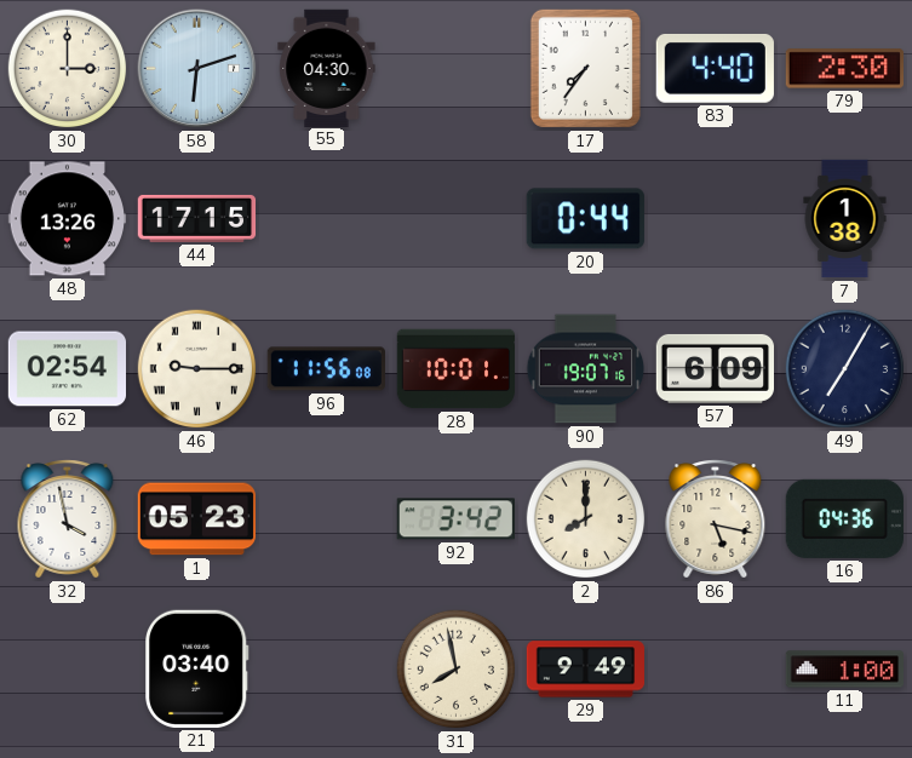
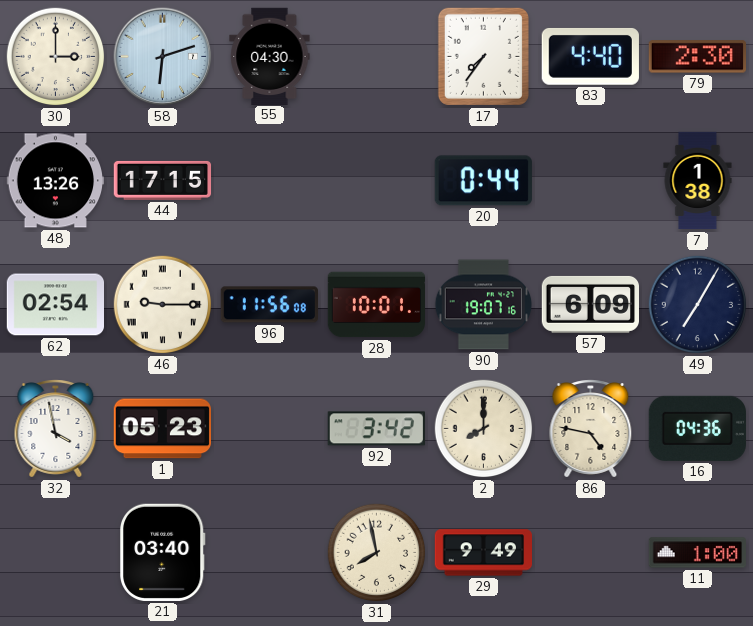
86: 5:17 -> 4:47 (591, 429)
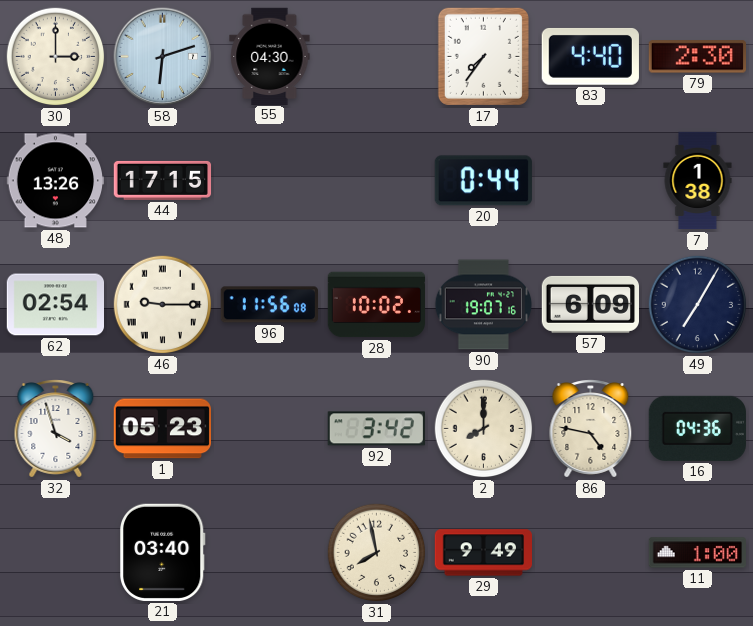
28: 10:01 -> 10:02 (377, 305)
32: 3:58 -> 3:57 (56, 429)
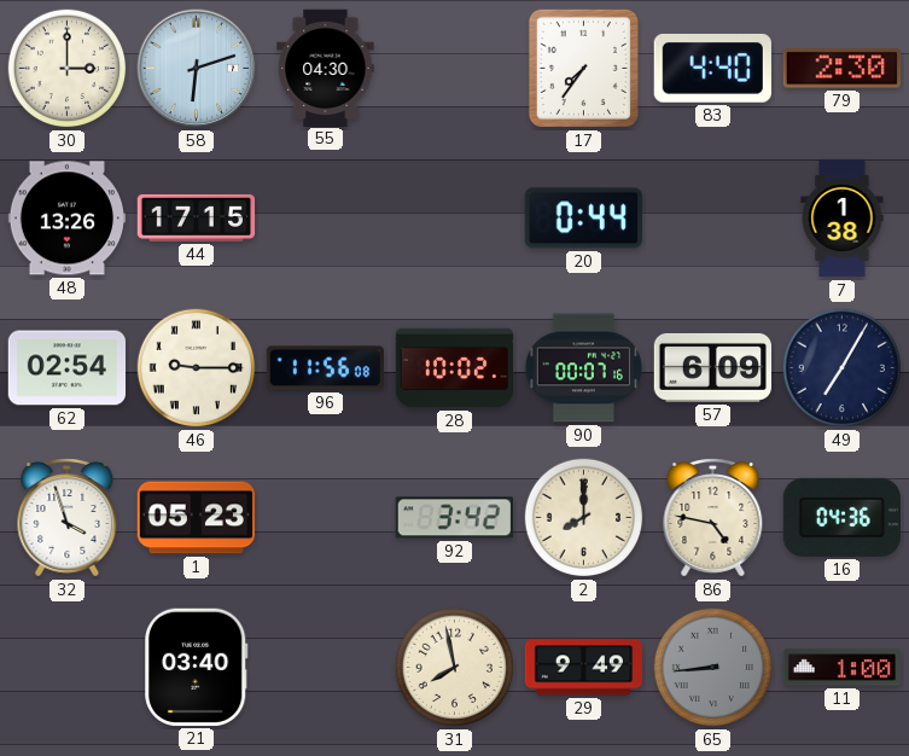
90: 19:07 -> 00:07 (584, 368)
65: none -> 8:44 (713, 668)
